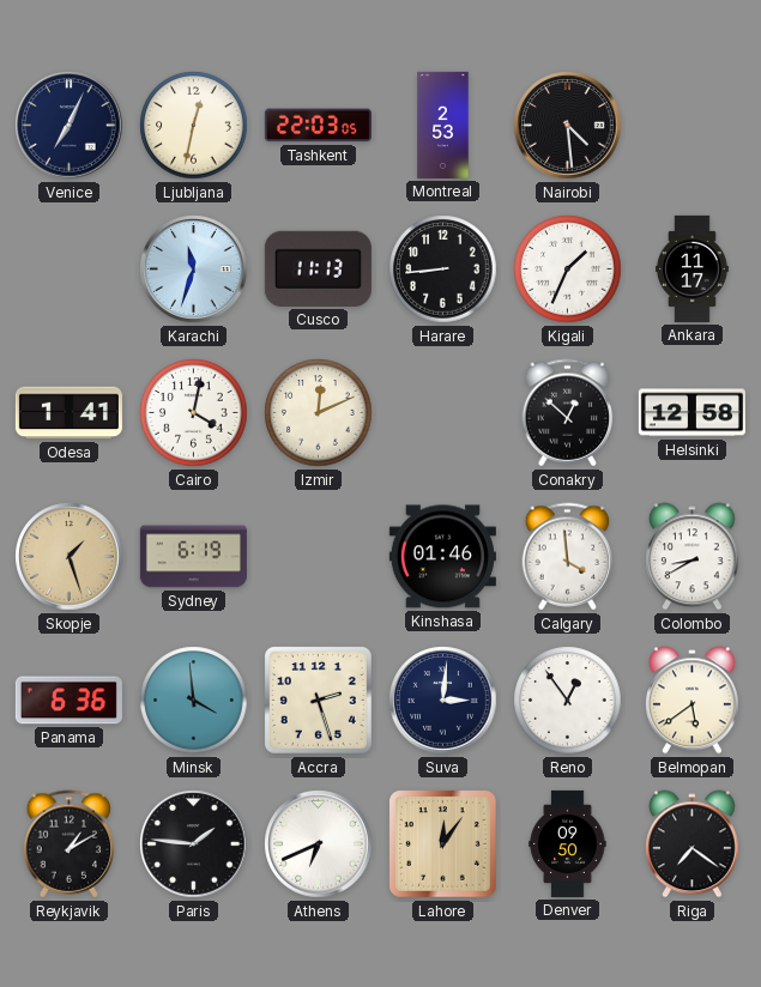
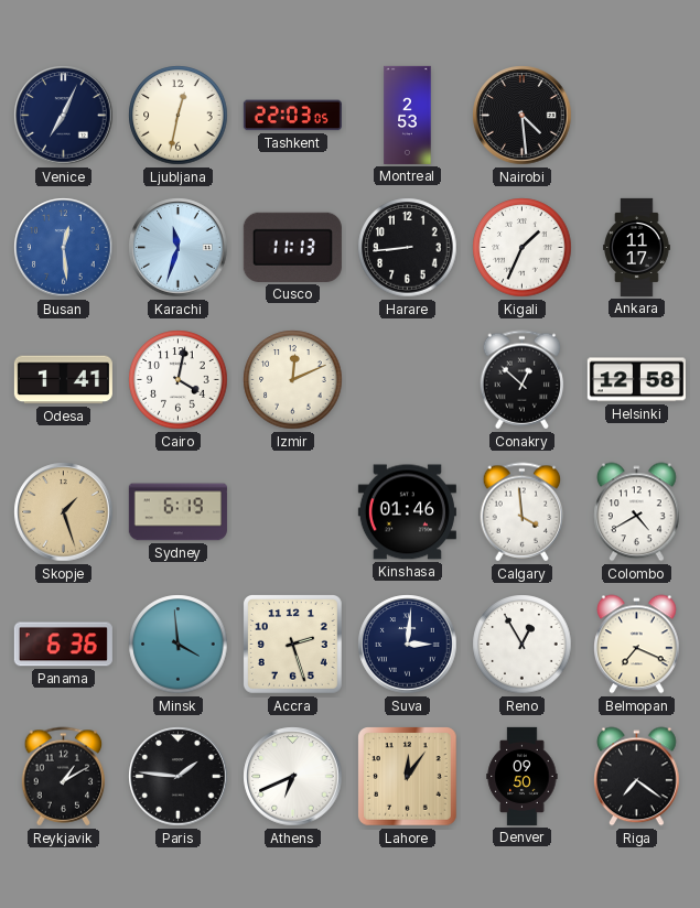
Busan: none -> 12:29 (64, 248)
Colombo: 8:40 -> 4:40 (637, 512)
Reno: 12:54 -> 12:55 (523, 645)
Belmopan: 5:39 -> 7:19 (637, 645)
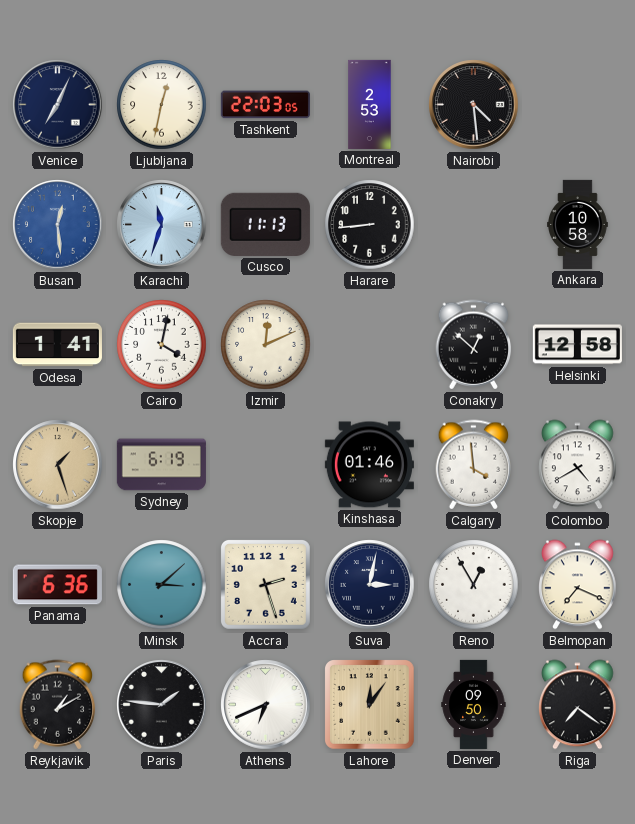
Kigali: 1:34 -> none (523, 248)
Ankara: 11:17 -> 10:58 (578, 224)
Minsk: 3:59 -> 3:08 (162, 585)
Suva: 3:01 -> 3:02 (370, 585)
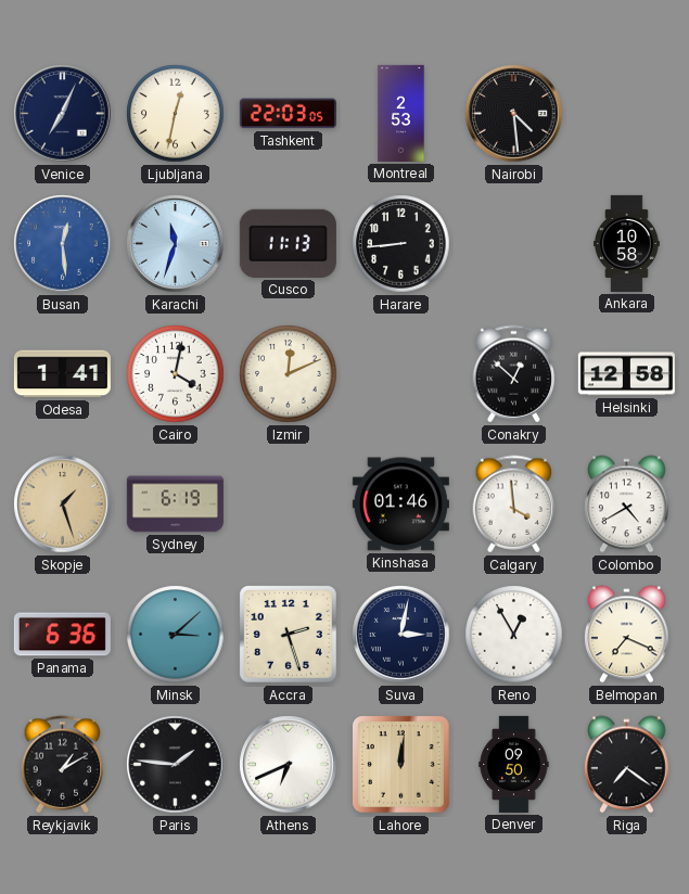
Lahore: 12:06 -> 12:01 (401, 765)
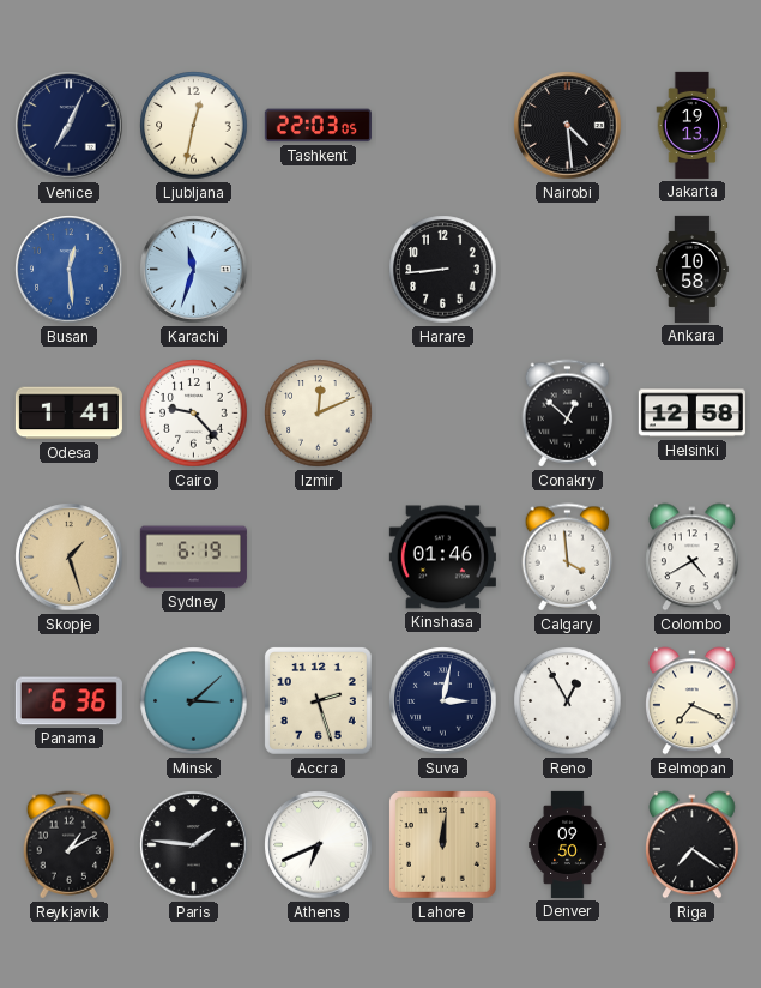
Montreal: 2:53 -> none (401, 113)
Jakarta: none -> 19:13 (693, 125)
Cusco: 11:13 -> none (288, 243)
Cairo: 4:02 -> 9:23 (194, 414)
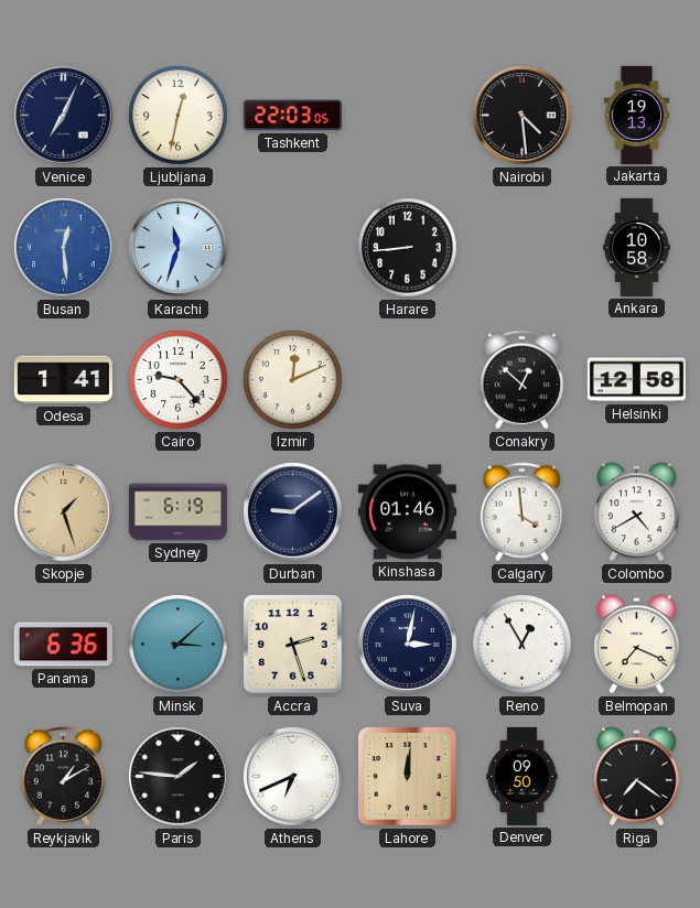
Durban: none -> 9:09 (293, 512)
